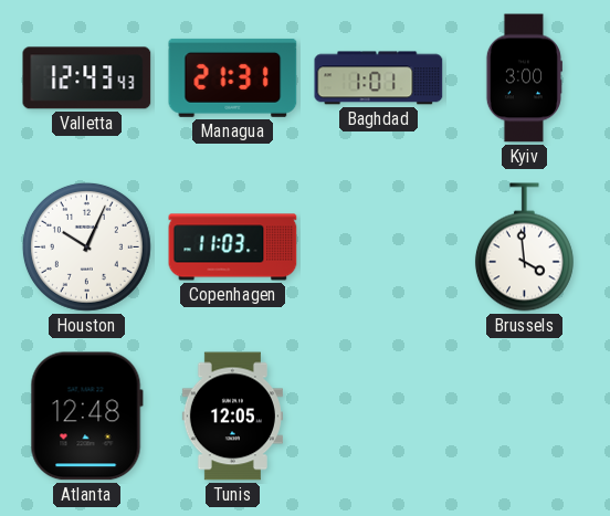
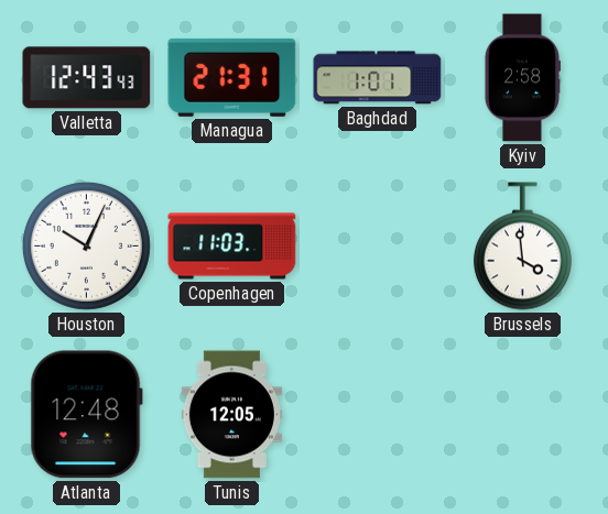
Kyiv: 3:00 -> 2:58 (522, 78)
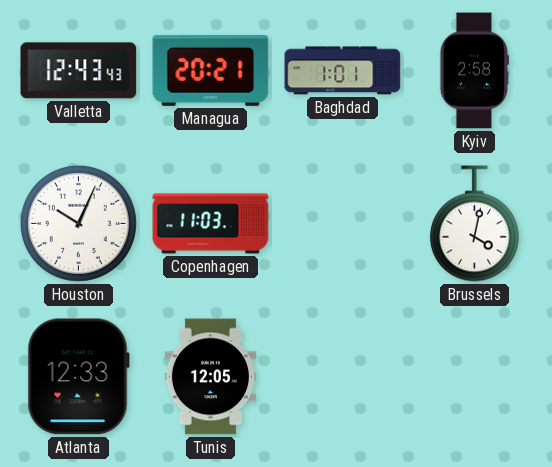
Managua: 21:31 -> 20:21 (211, 70)
Brussels: 3:59 -> 4:02 (474, 224)
Atlanta: 12:48 -> 12:33 (78, 377)
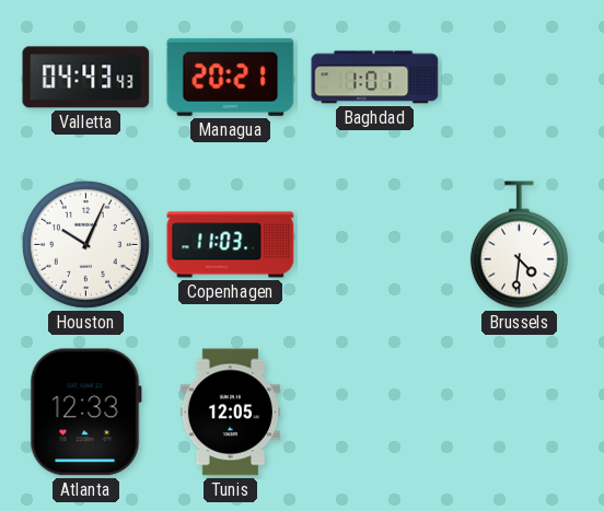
Valletta: 12:43 -> 04:43 (86, 78)
Kyiv: 2:58 -> none (474, 71)
Brussels: 4:02 -> 4:31 (519, 245)
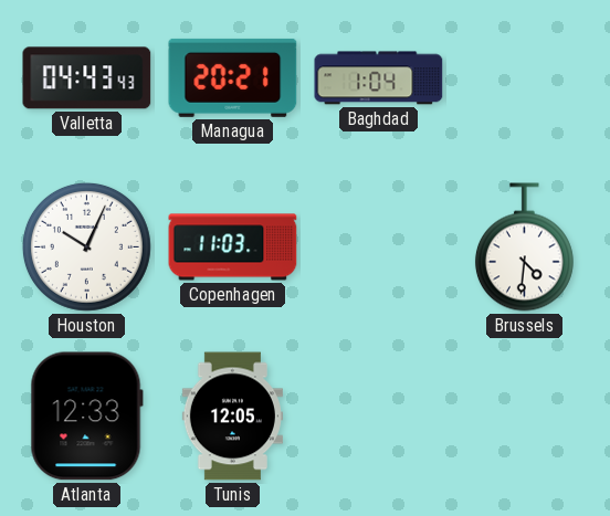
Baghdad: 1:01 -> 1:04 (379, 78)
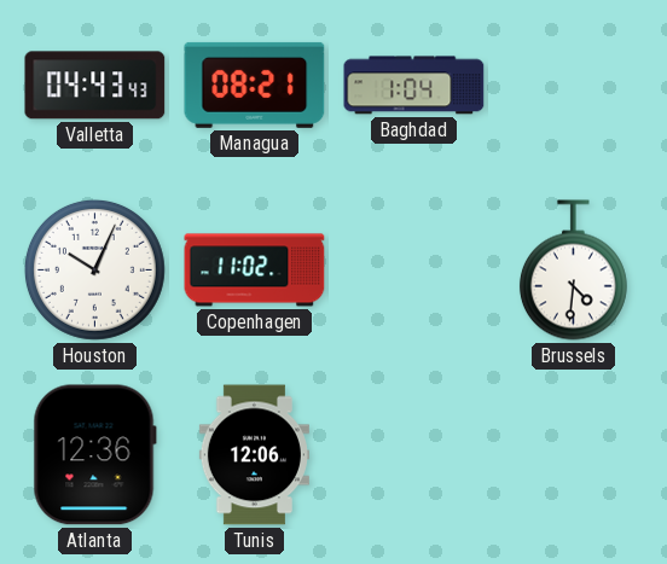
Managua: 20:21 -> 08:21 (255, 85)
Copenhagen: 11:03 -> 11:02 (255, 271)
Atlanta: 12:33 -> 12:36 (94, 455)
Tunis: 12:05 -> 12:06 (254, 455)
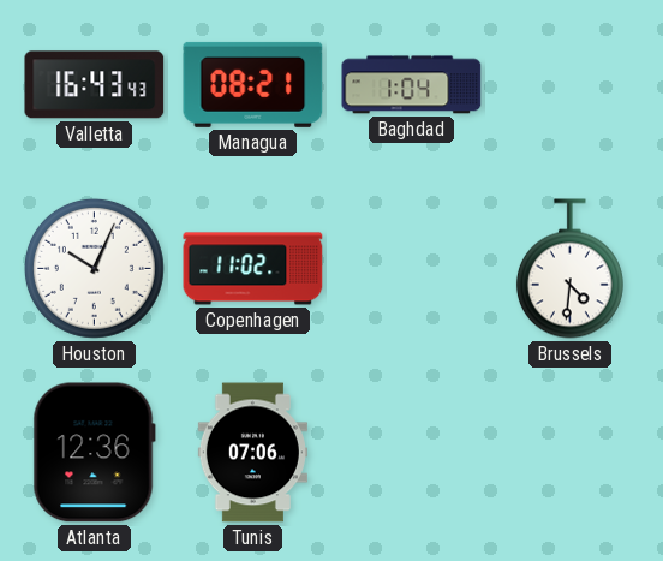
Valletta: 04:43 -> 16:43 (95, 85)
Tunis: 12:06 -> 07:06 (252, 453)
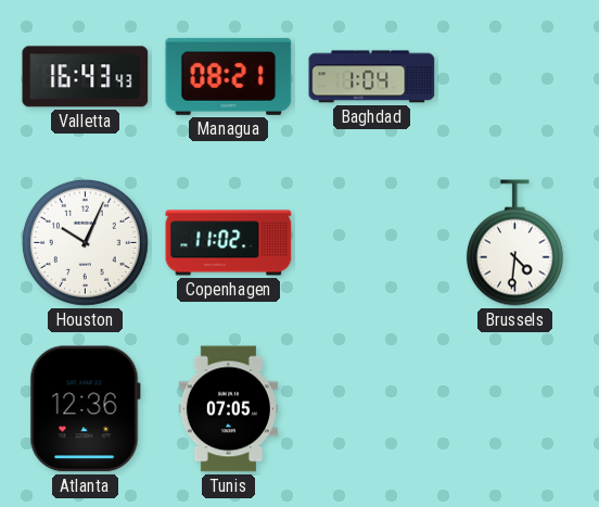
Tunis: 07:06 -> 07:05 (228, 409)
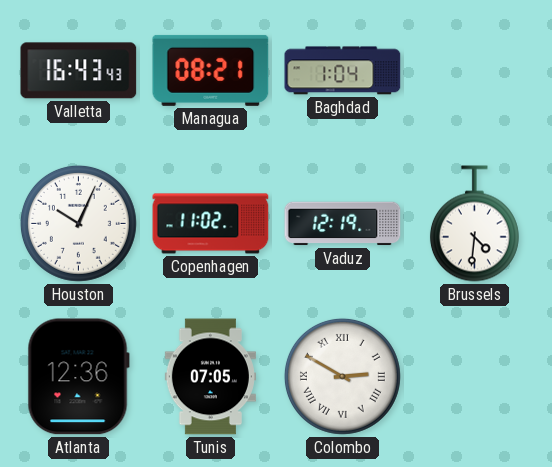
Vaduz: none -> 12:19 (343, 224)
Colombo: none -> 2:50 (342, 376)
